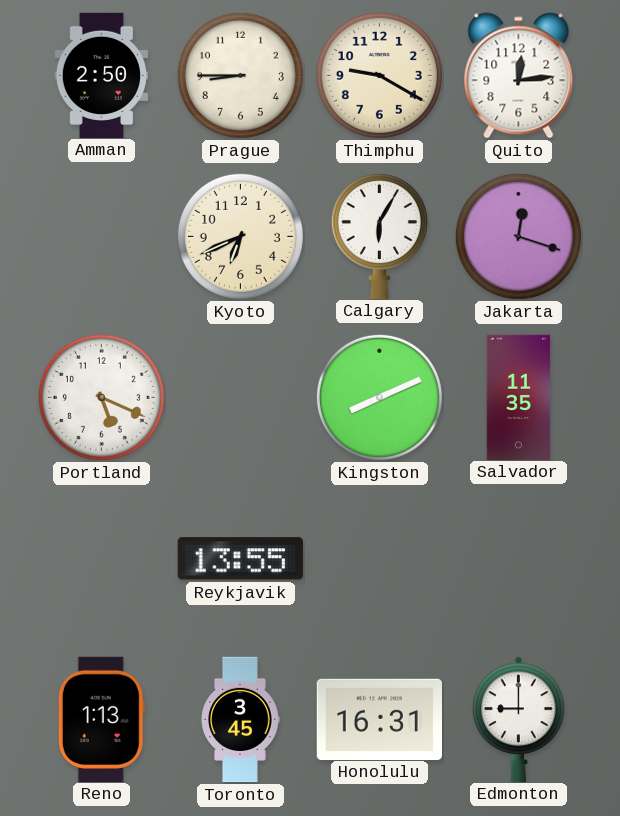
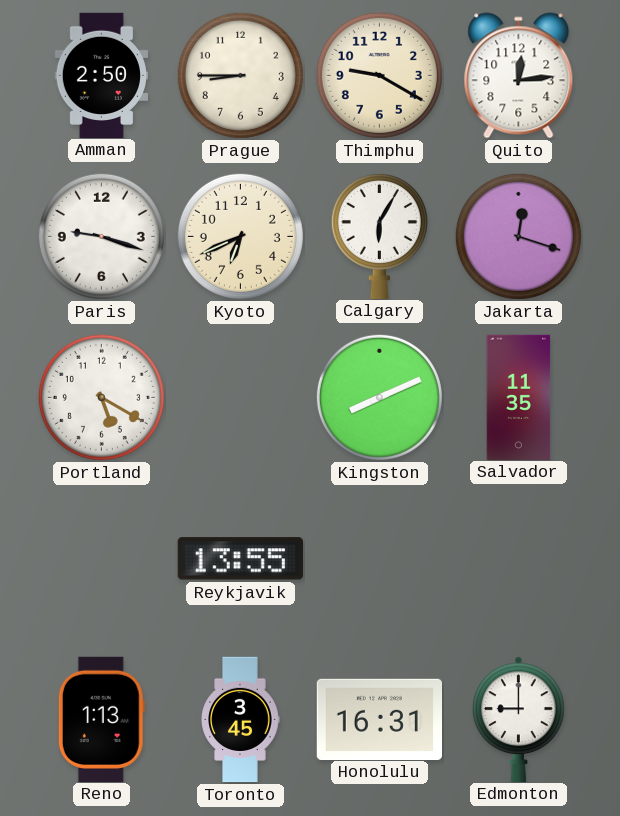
Paris: none -> 9:18 (101, 236)
Portland: 5:19 -> 5:20 (101, 397)
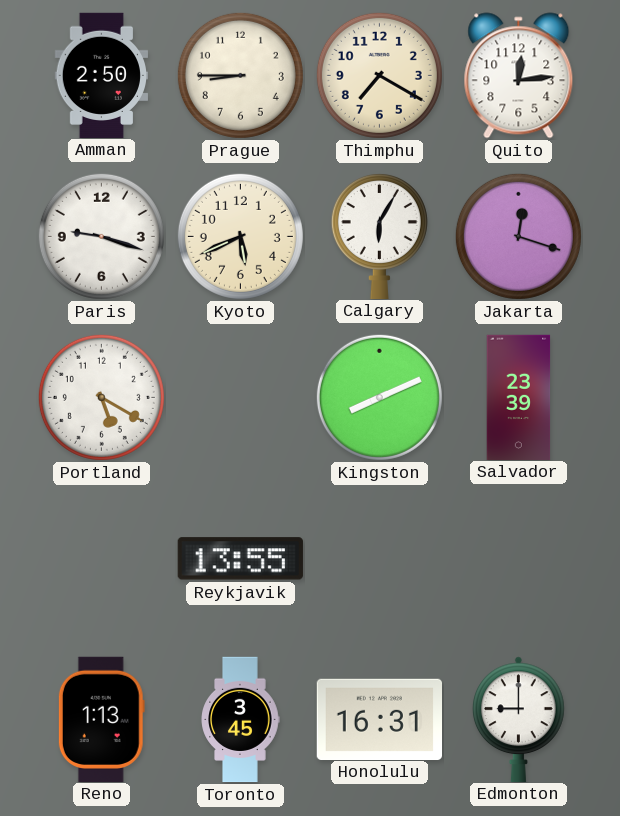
Thimphu: 9:20 -> 7:20 (379, 75)
Kyoto: 6:41 -> 5:41 (240, 236)
Salvador: 11:35 -> 23:39 (519, 397)
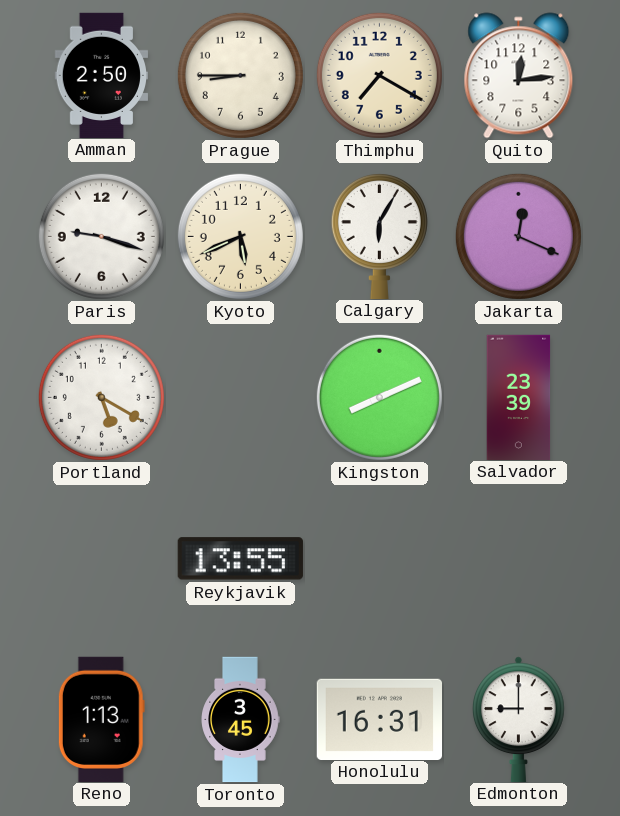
Jakarta: 12:18 -> 12:19 (518, 236)
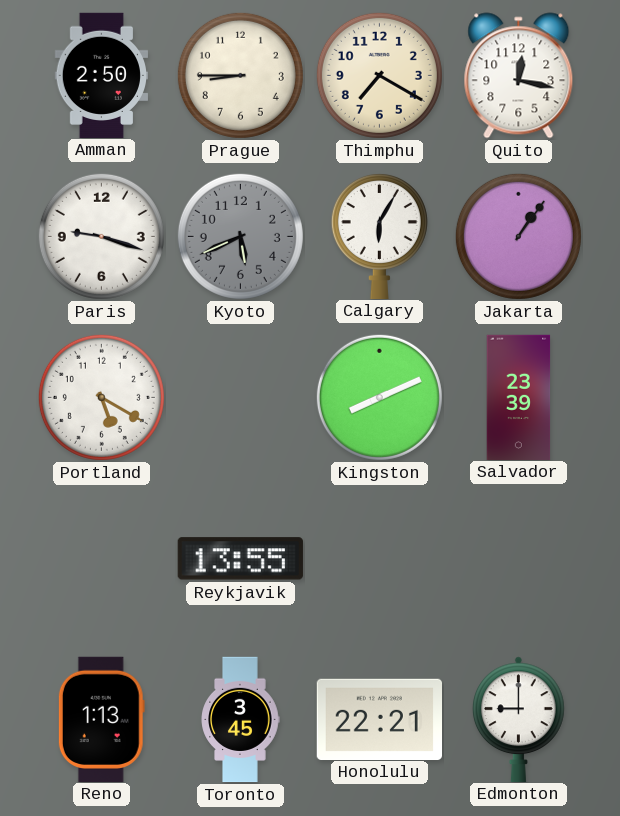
Quito: 12:14 -> 12:17 (519, 76)
Kyoto dial: cream -> grey (240, 236)
Jakarta: 12:19 -> 1:06 (518, 236)
Honolulu: 16:31 -> 22:21 (379, 719)
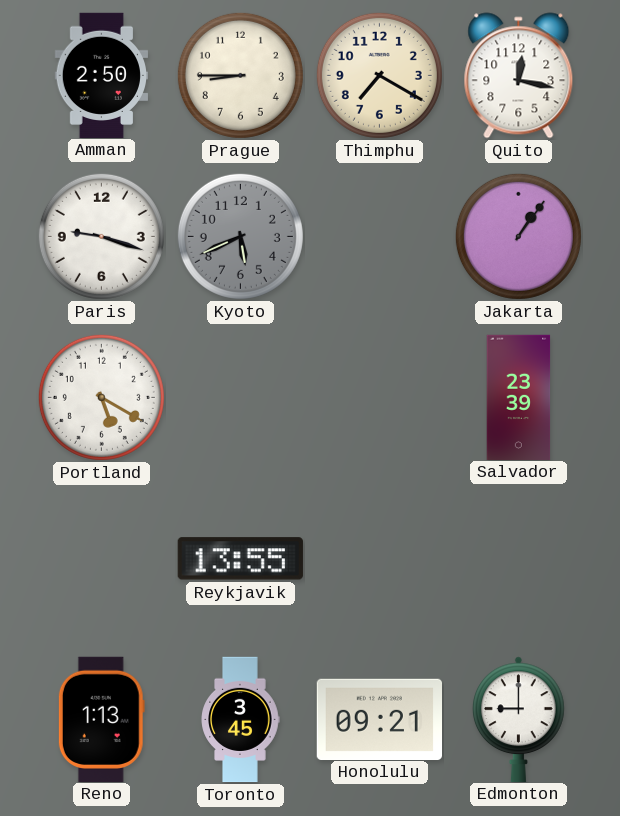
Calgary: 6:05 -> none (379, 235)
Kingston: 8:11 -> none (379, 397)
Honolulu: 22:21 -> 09:21 (379, 719)
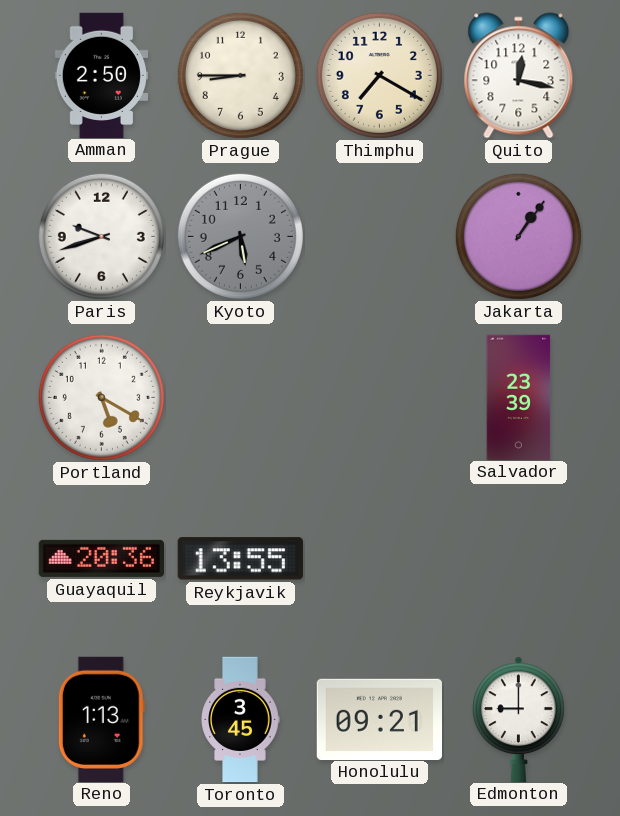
Paris: 9:18 -> 9:42 (101, 236)
Guayaquil: none -> 20:36 (101, 558)
